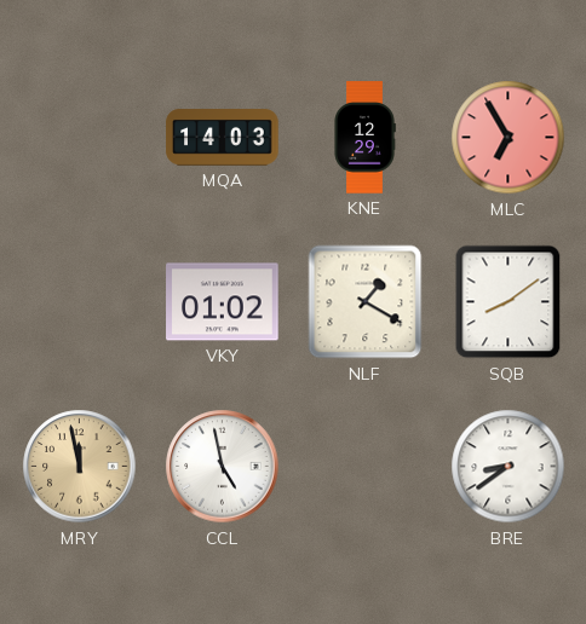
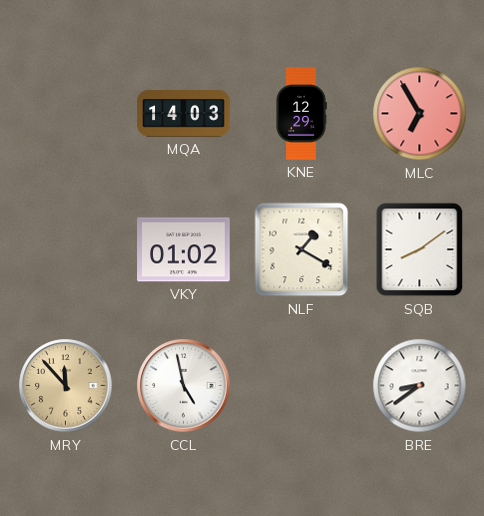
MRY: 11:58 -> 11:53 (66, 386)
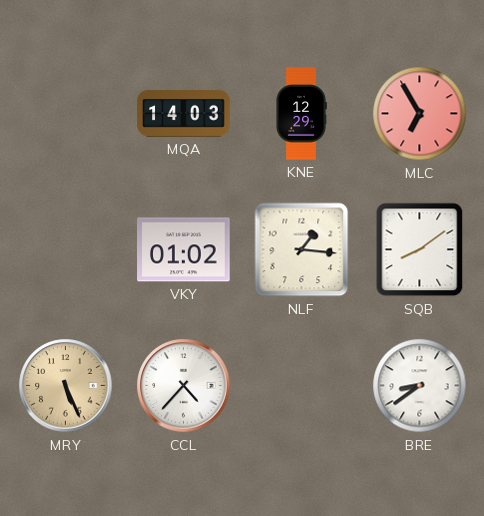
NLF: 1:20 -> 1:16 (302, 250)
MRY: 11:53 -> 5:26 (66, 386)
CCL: 4:58 -> 4:37 (184, 386)
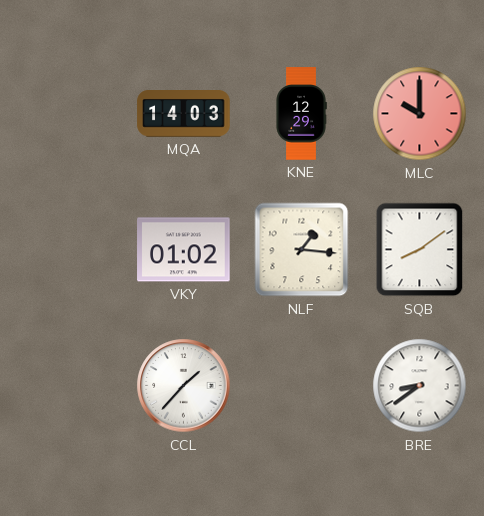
MLC: 6:55 -> 10:00 (420, 114)
MRY: 5:26 -> none (66, 386)
CCL: 4:37 -> 1:37 (184, 386)
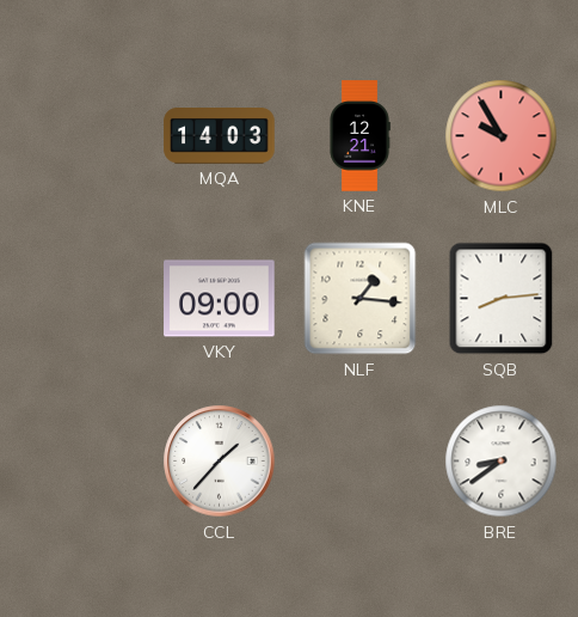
KNE: 12:29 -> 12:21 (359, 136)
MLC: 10:00 -> 9:55 (502, 136)
VKY: 01:02 -> 09:00 (220, 299)
SQB: 8:09 -> 8:14 (502, 299)
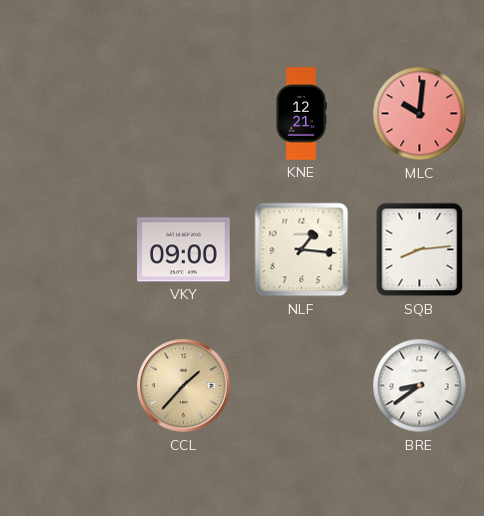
MQA: 14:03 -> none (220, 136)
MLC: 9:55 -> 10:01 (420, 114)
CCL dial: white -> champagne (184, 386)
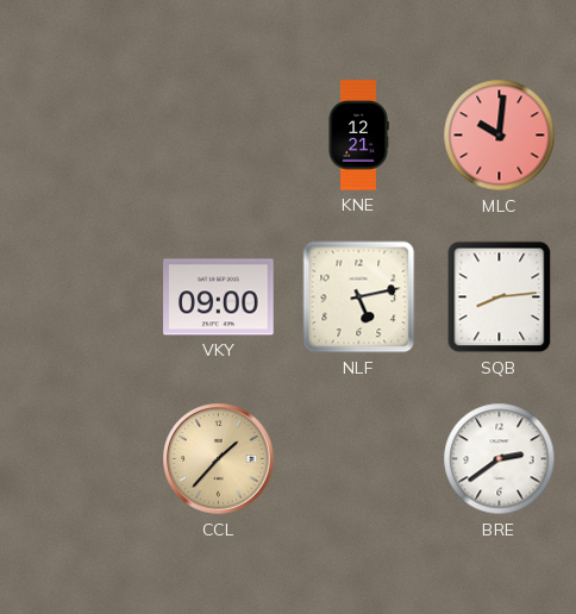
NLF: 1:16 -> 5:13 (359, 297)
BRE: 8:39 -> 2:39 (500, 459)
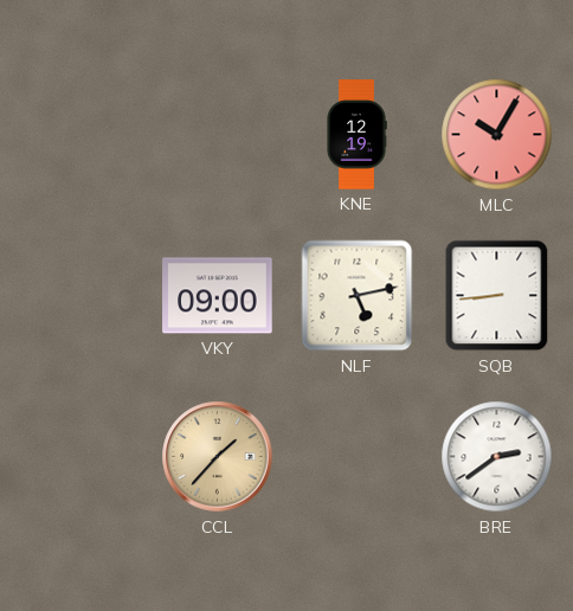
KNE: 12:21 -> 12:19 (356, 135)
MLC: 10:01 -> 10:05 (497, 135)
SQB: 8:14 -> 8:44 (497, 296)
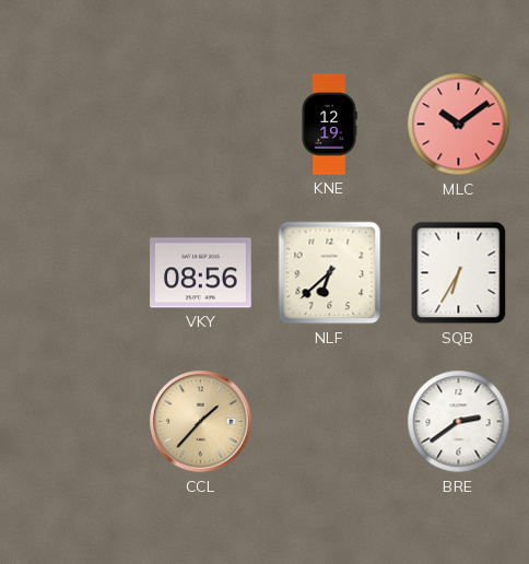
MLC: 10:05 -> 10:09 (459, 125)
VKY: 09:00 -> 08:56 (201, 273)
NLF: 5:13 -> 6:38 (330, 273)
SQB: 8:44 -> 6:35 (459, 273)
